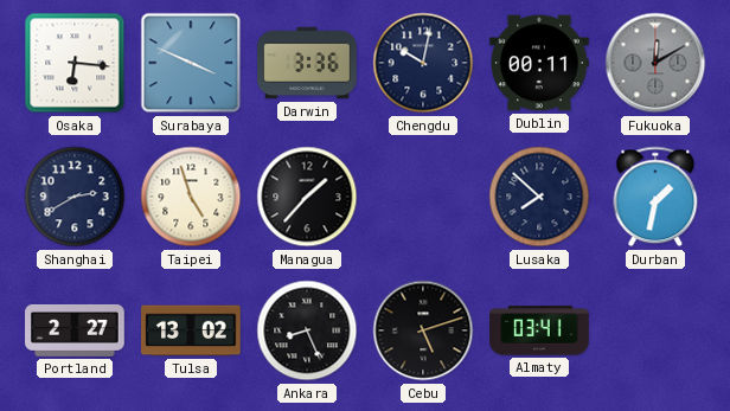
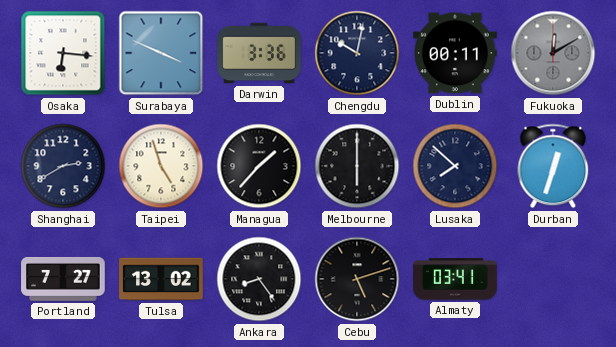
Melbourne: none -> 6:00 (357, 166)
Durban: 1:32 -> 12:33 (553, 166)
Portland: 2:27 -> 7:27 (63, 279)
Ankara: 8:26 -> 8:24 (259, 279)
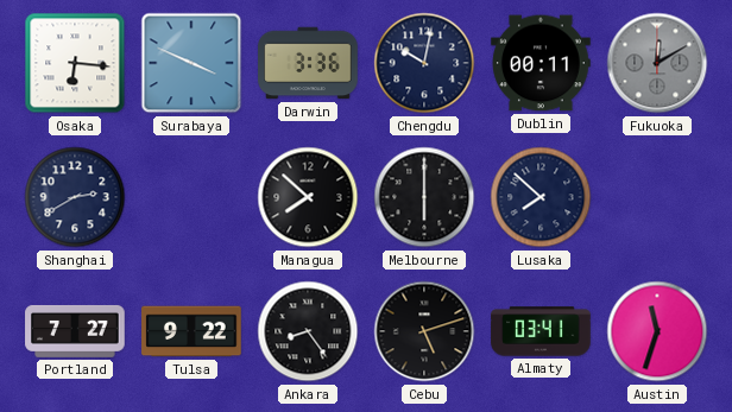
Taipei: 4:57 -> none (161, 166)
Managua: 1:37 -> 7:52 (308, 197)
Durban: 12:33 -> none (553, 166)
Tulsa: 13:02 -> 9:22 (191, 331)
Austin: none -> 11:33 (657, 331)
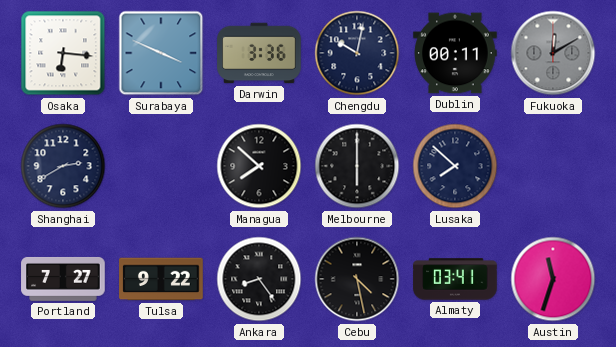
Cebu: 5:12 -> 4:28 (357, 279)
